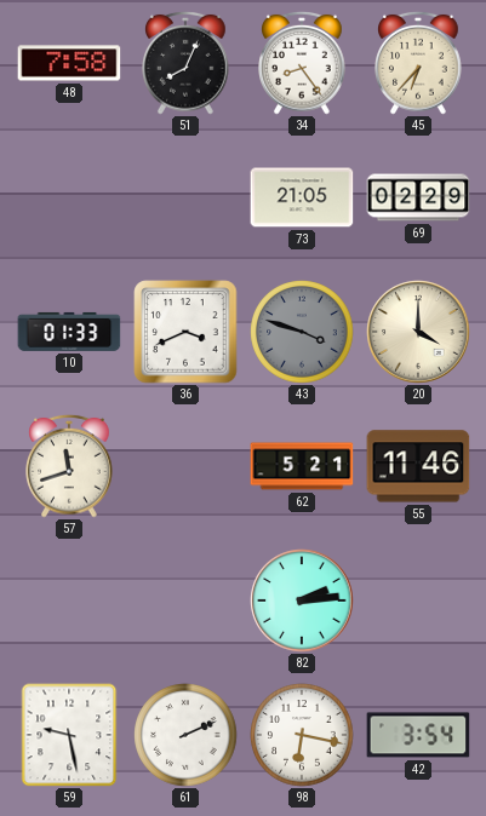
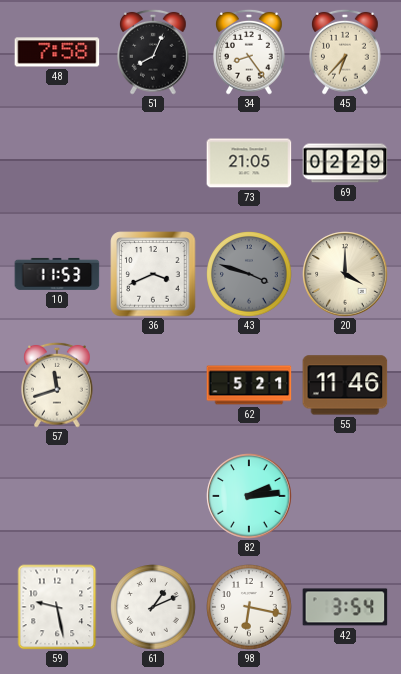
10: 01:33 -> 11:53 (57, 274)
61: 2:11 -> 1:11 (153, 607)
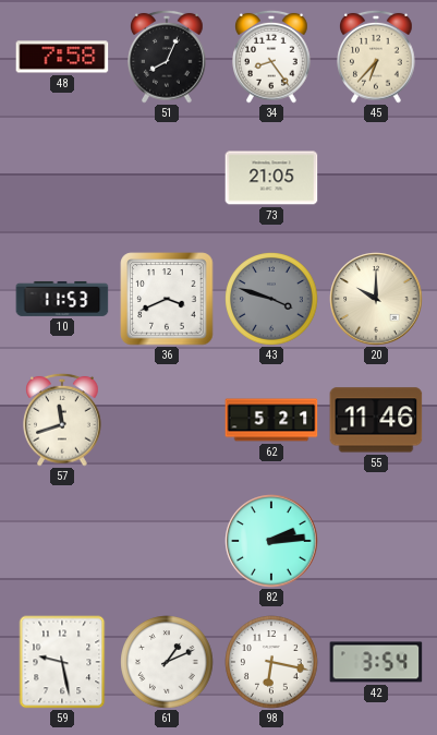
69: 02:29 -> none (345, 163)
20: 4:00 -> 10:00 (376, 299)
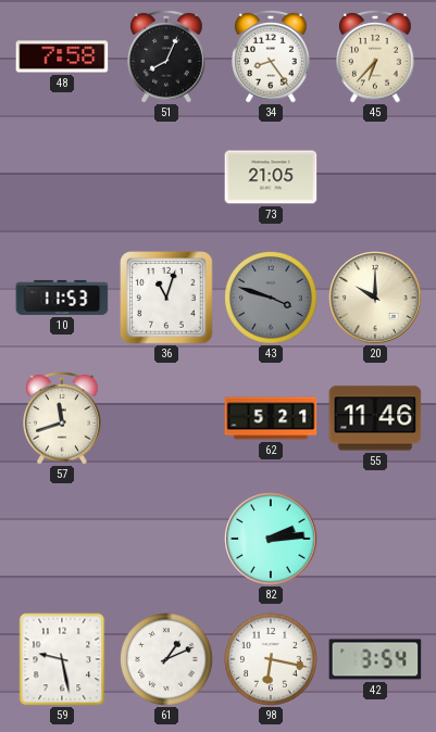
36: 3:41 -> 11:03 (166, 298)
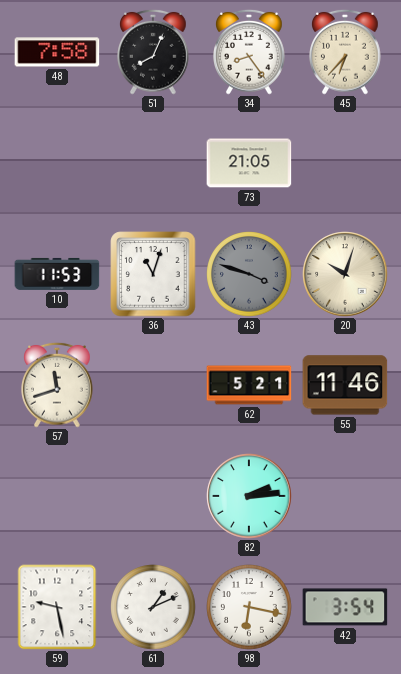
20: 10:00 -> 10:03 (345, 274)
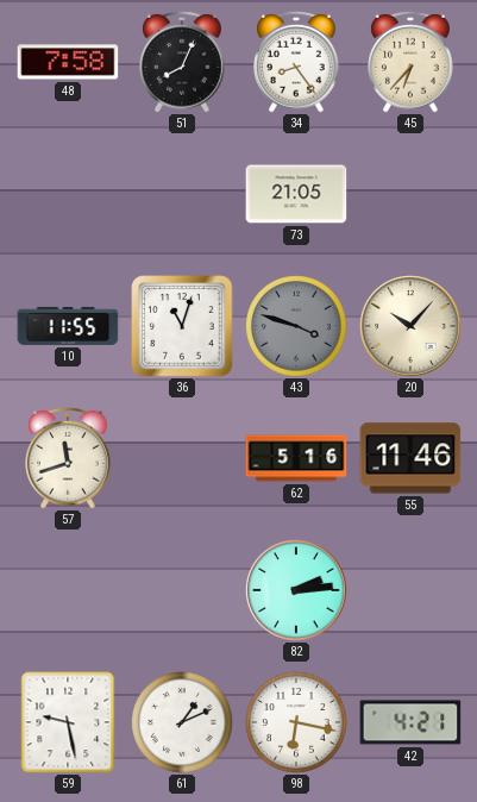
10: 11:53 -> 11:55 (68, 326)
20: 10:03 -> 10:07 (410, 326)
62: 5:21 -> 5:16 (296, 458)
42: 3:54 -> 4:21 (410, 722)
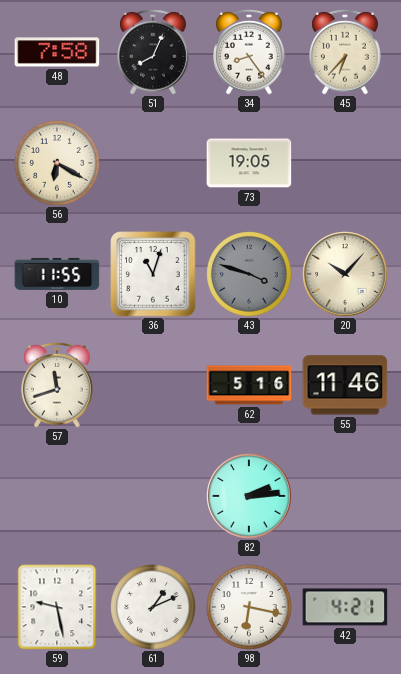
56: none -> 6:20 (57, 163)
73: 21:05 -> 19:05 (249, 163)
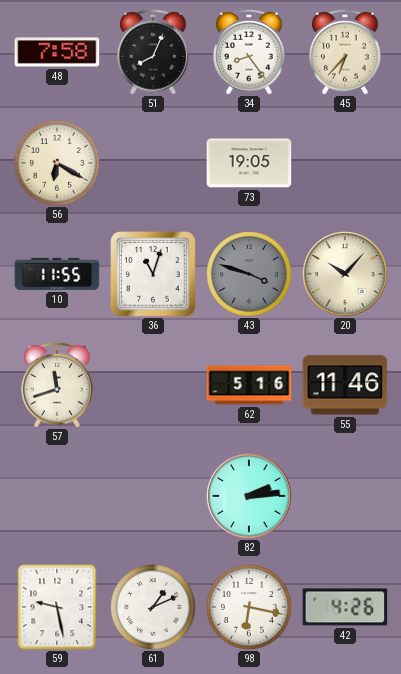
42: 4:21 -> 4:26 (345, 607)
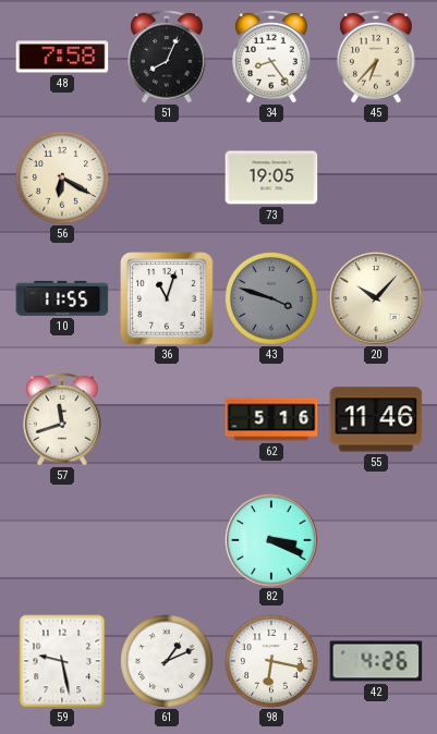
82: 2:14 -> 3:19 (271, 540)
